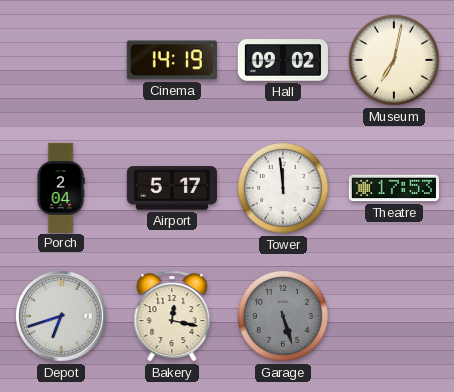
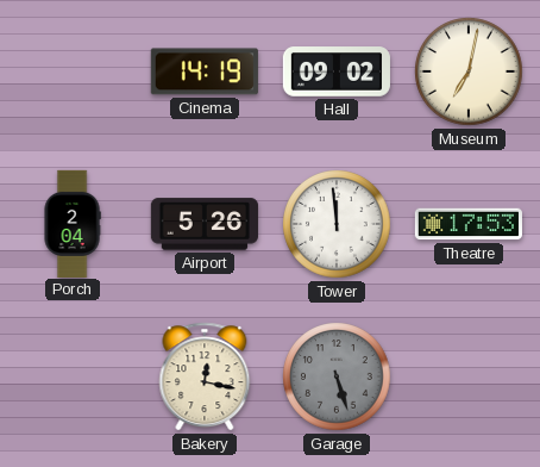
Airport: 5:17 -> 5:26 (205, 224)
Depot: 6:42 -> none (62, 317)
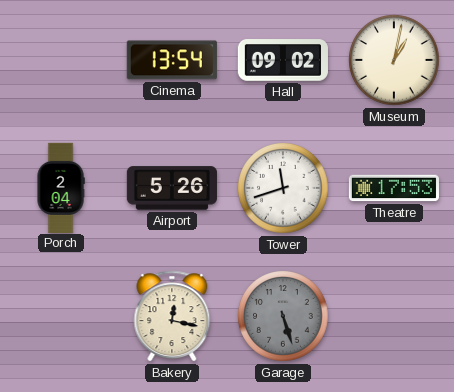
Cinema: 14:19 -> 13:54 (172, 60)
Museum: 7:02 -> 1:02 (394, 60)
Tower: 11:59 -> 11:42 (283, 188)
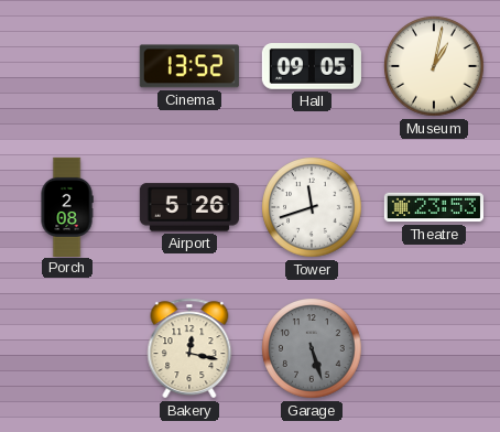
Cinema: 13:54 -> 13:52 (189, 66)
Hall: 09:02 -> 09:05 (312, 66)
Porch: 2:04 -> 2:08 (67, 206)
Theatre: 17:53 -> 23:53 (434, 207)
